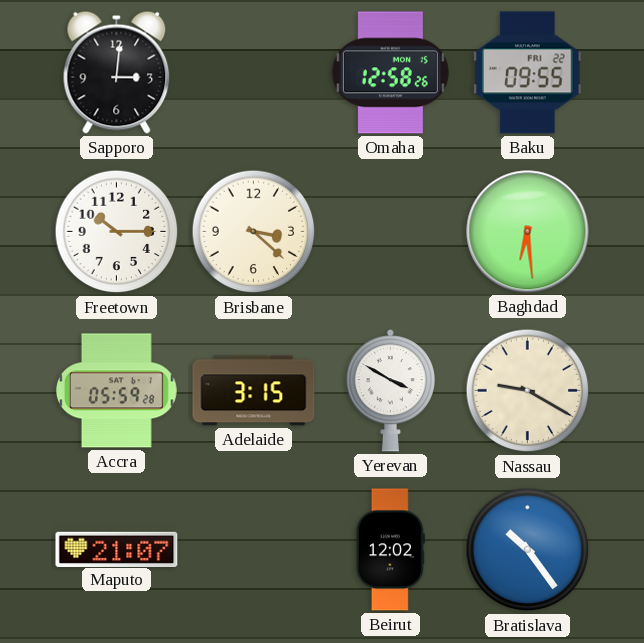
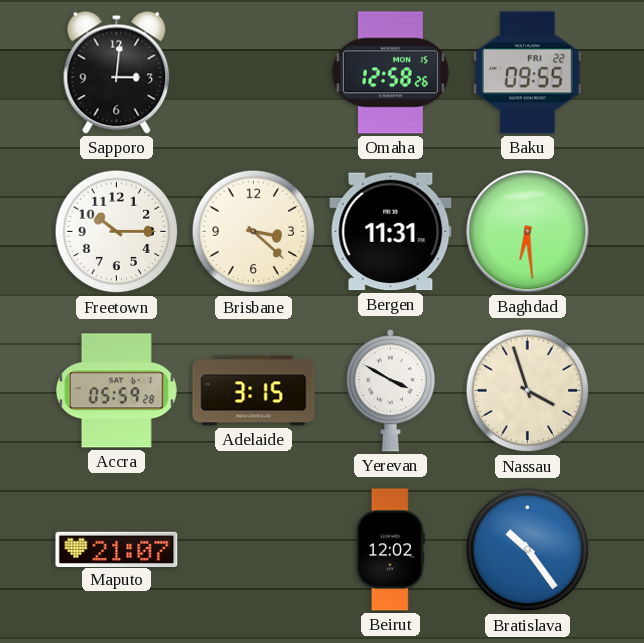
Bergen: none -> 11:31 (391, 232)
Nassau: 9:20 -> 3:57 (528, 391)
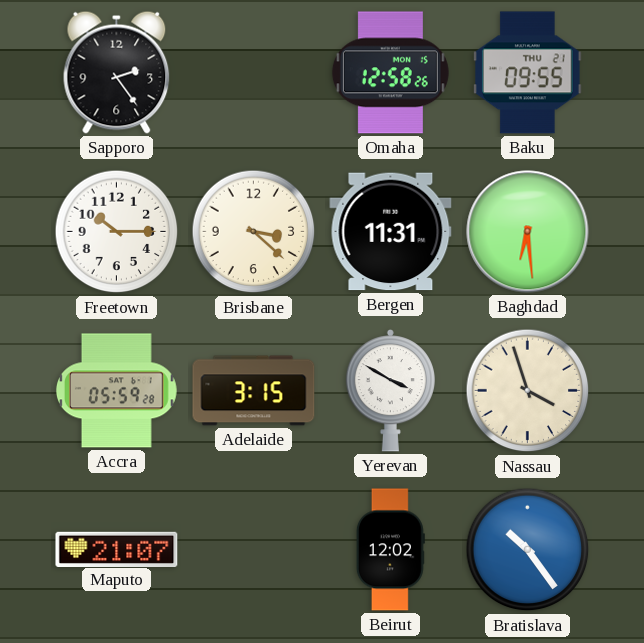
Sapporo: 3:01 -> 2:24 (117, 72)
Baku date: FRI 22 -> THU 21 (528, 73)
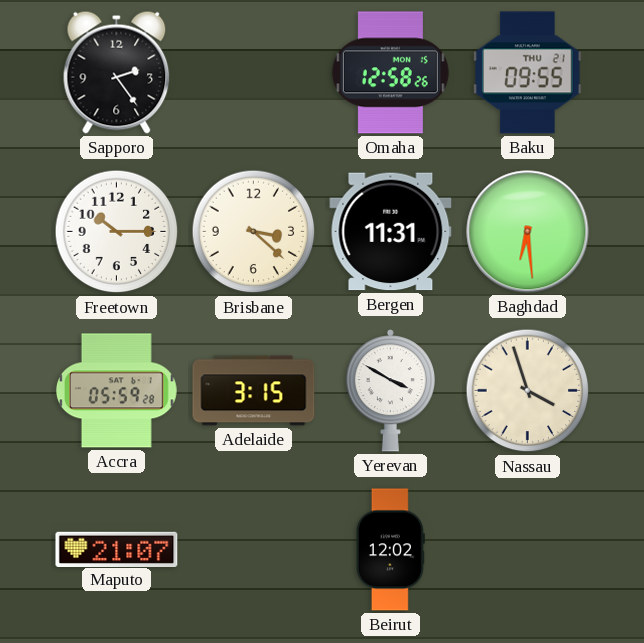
Bratislava: 10:24 -> none (528, 550)
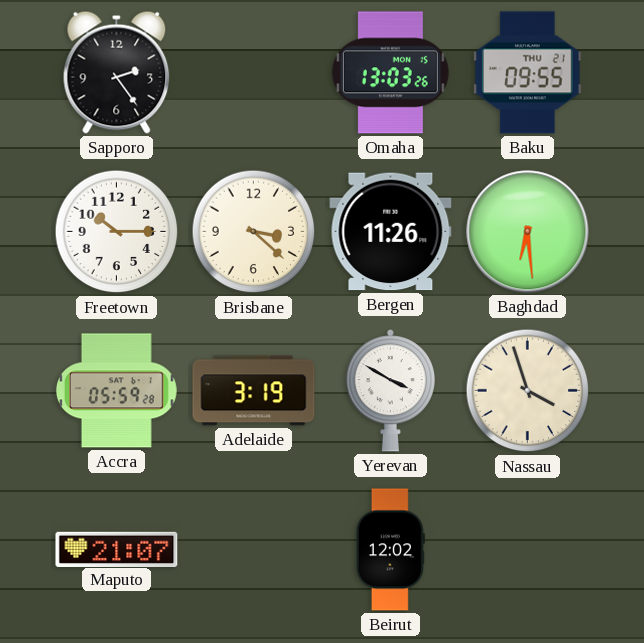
Omaha: 12:58 -> 13:03 (390, 73)
Bergen: 11:31 -> 11:26 (391, 232)
Adelaide: 3:15 -> 3:19 (254, 391)
